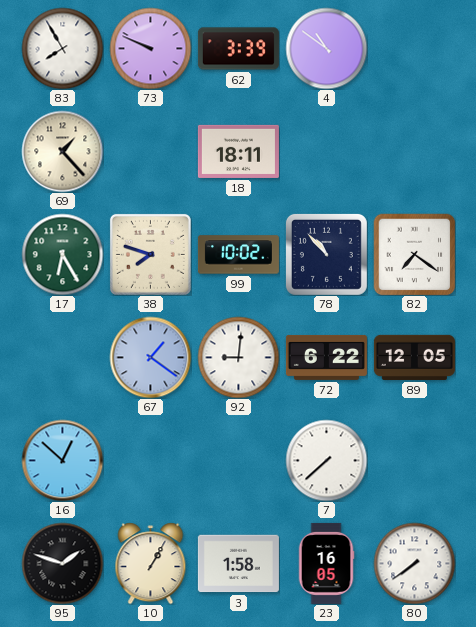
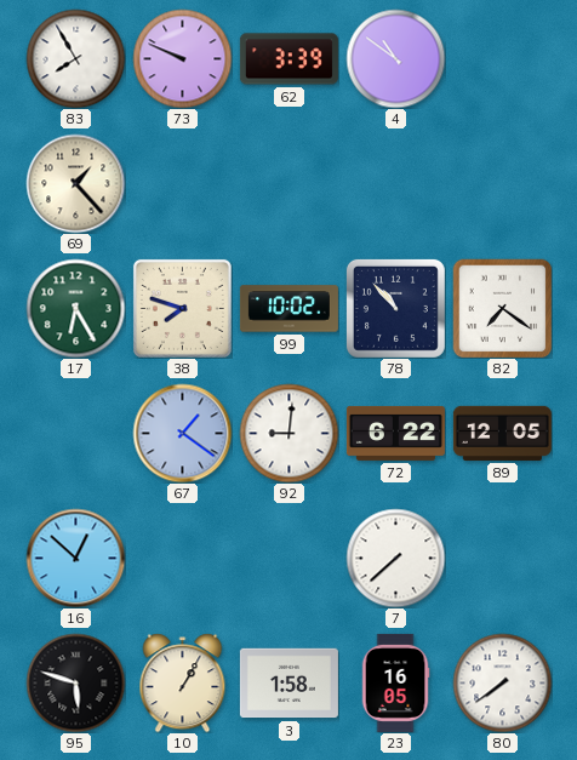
18: 18:11 -> none (238, 151)
95: 1:48 -> 5:48 (75, 682)
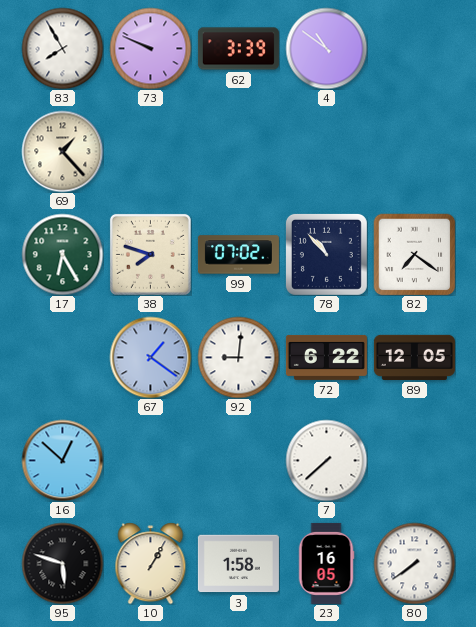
99: 10:02 -> 07:02 (238, 255)
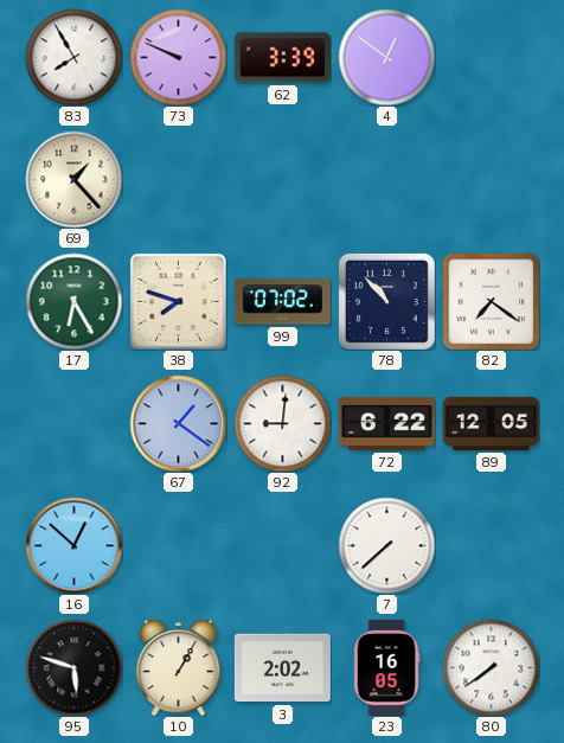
4: 10:51 -> 12:51 (386, 57)
3: 1:58 -> 2:02 (282, 668)
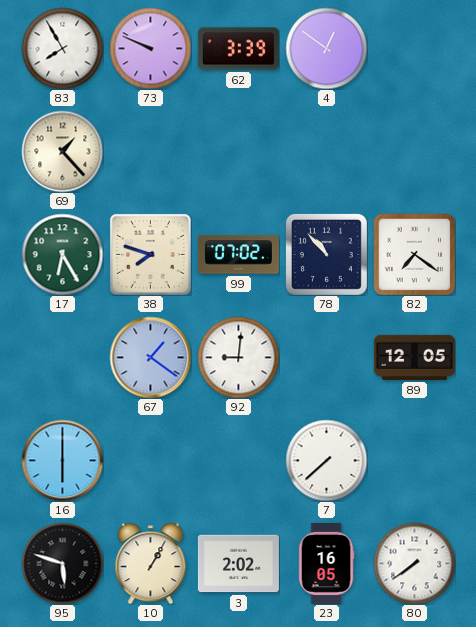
72: 6:22 -> none (386, 423)
16: 12:52 -> 6:00 (62, 460)
